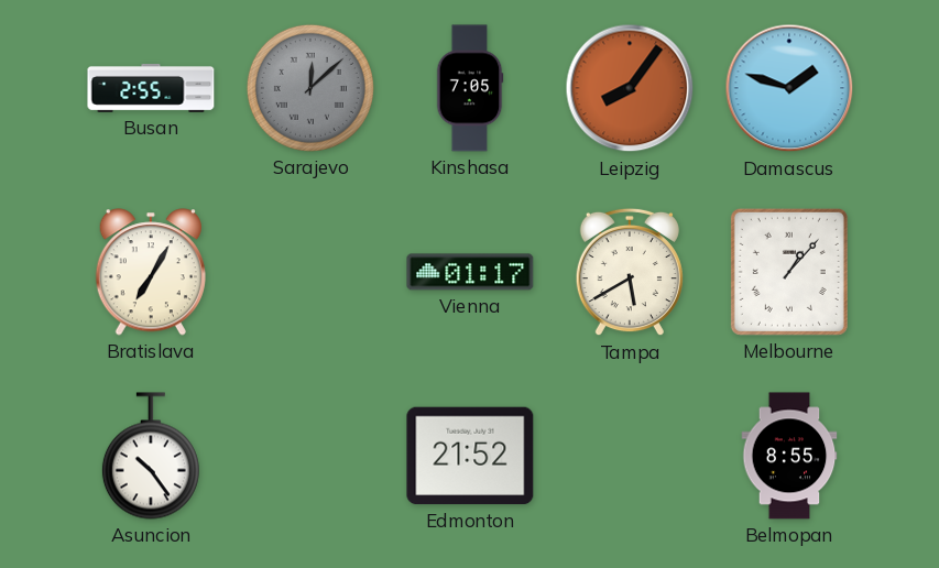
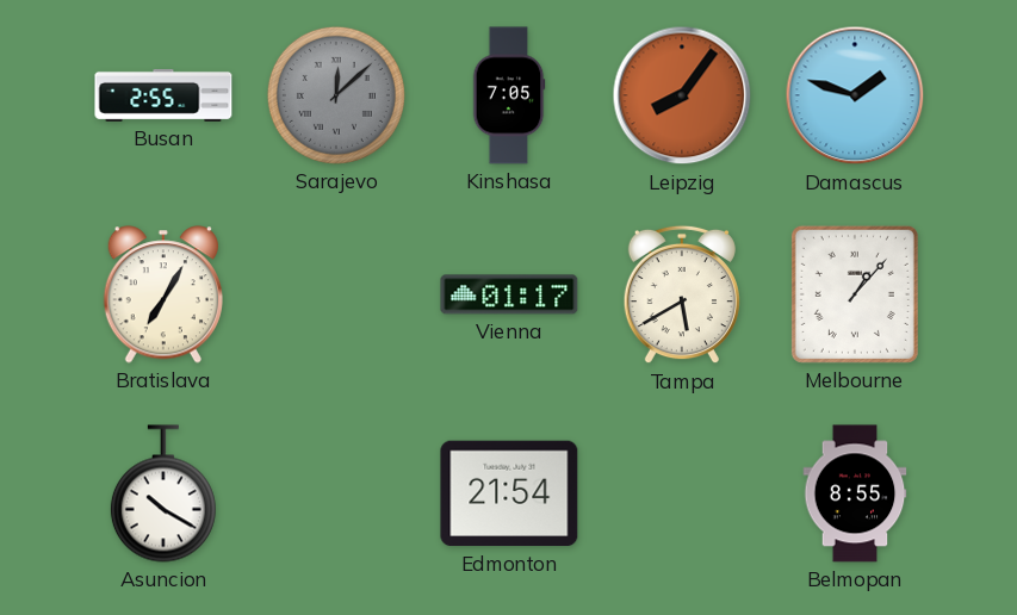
Asuncion: 10:24 -> 10:20 (163, 493)
Edmonton: 21:52 -> 21:54 (509, 493)
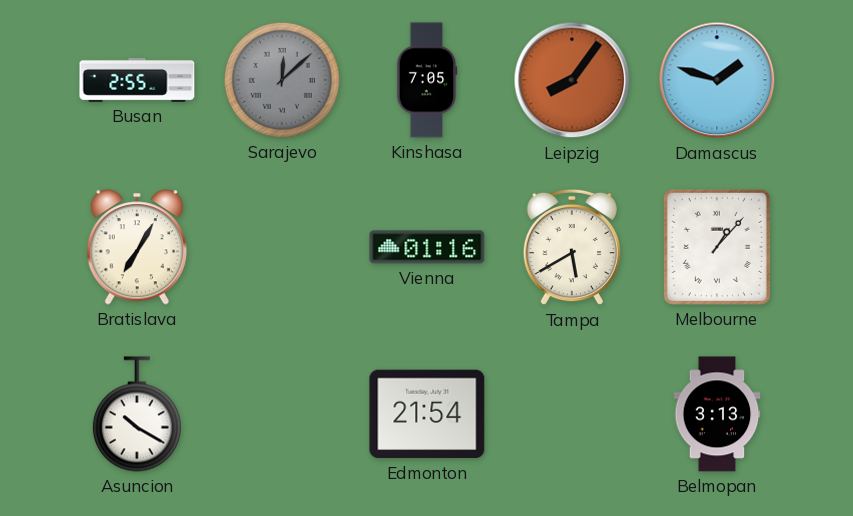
Vienna: 01:17 -> 01:16 (427, 247)
Belmopan: 8:55 -> 3:13 (717, 414)
